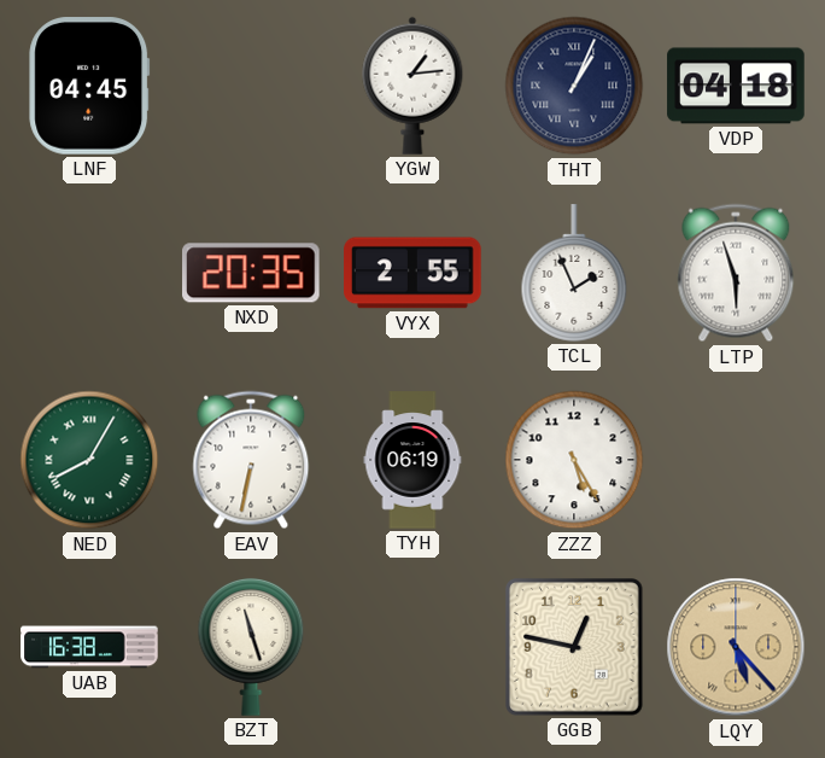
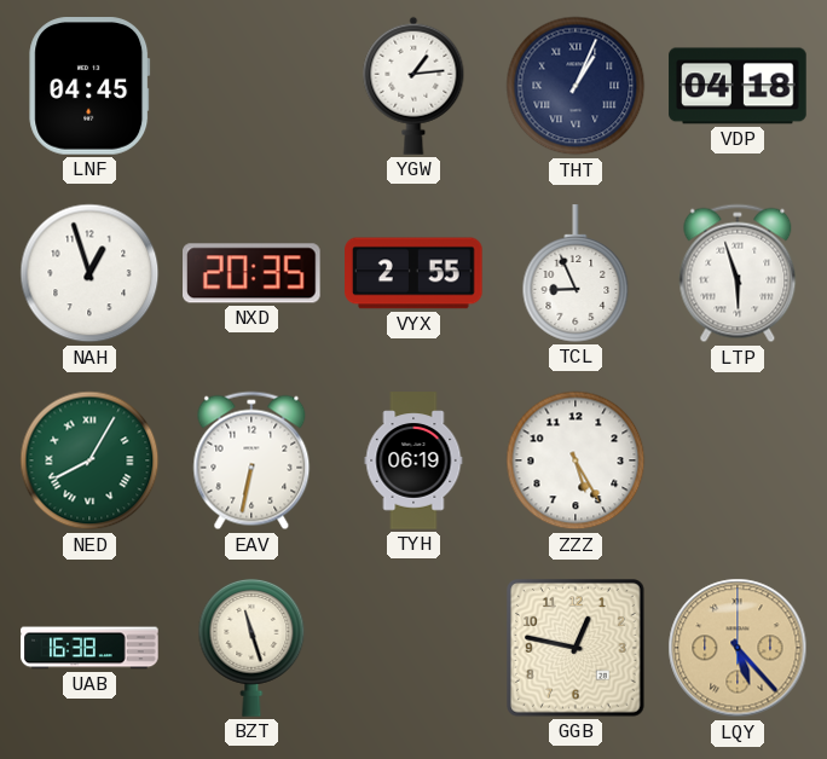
NAH: none -> 12:57 (89, 273)
TCL: 1:56 -> 8:56 (576, 273)
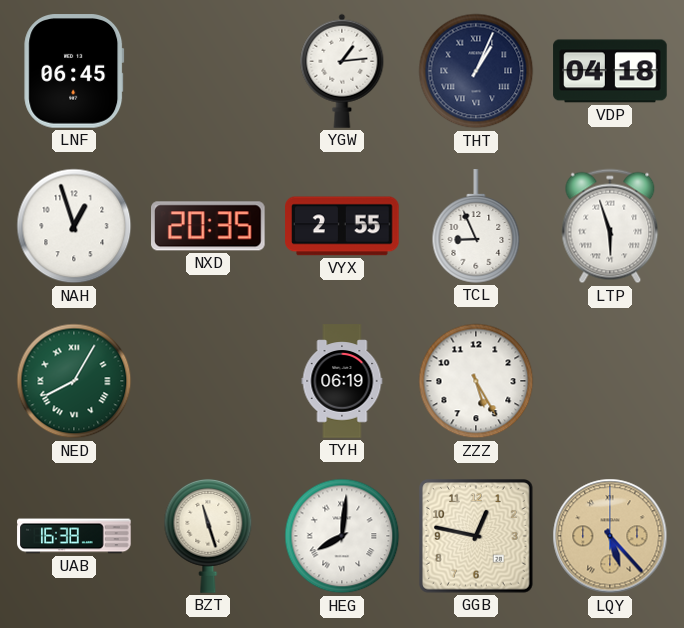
LNF: 04:45 -> 06:45 (74, 71)
EAV: 6:32 -> none (251, 460)
HEG: none -> 8:01 (342, 536)
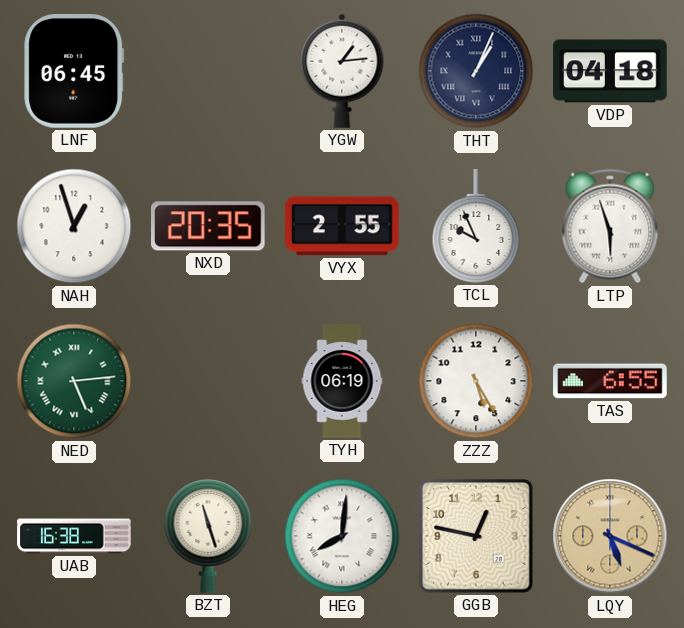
TCL: 8:56 -> 9:56 (476, 226)
NED: 8:05 -> 5:14 (74, 381)
TAS: none -> 6:55 (610, 381)
LQY: 5:23 -> 5:19 (610, 536)
